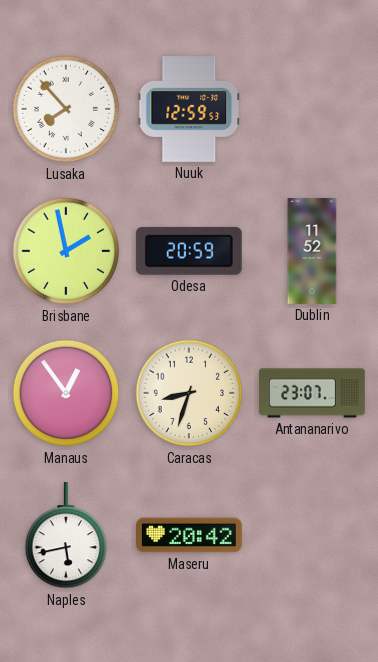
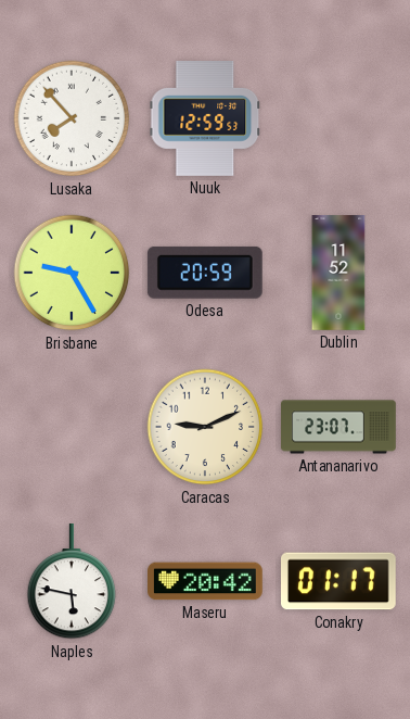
Brisbane: 1:58 -> 9:25 (72, 273)
Manaus: 12:54 -> none (66, 393)
Caracas: 8:33 -> 9:11 (205, 427)
Naples: 5:43 -> 5:47 (72, 582)
Conakry: none -> 01:17 (339, 581)
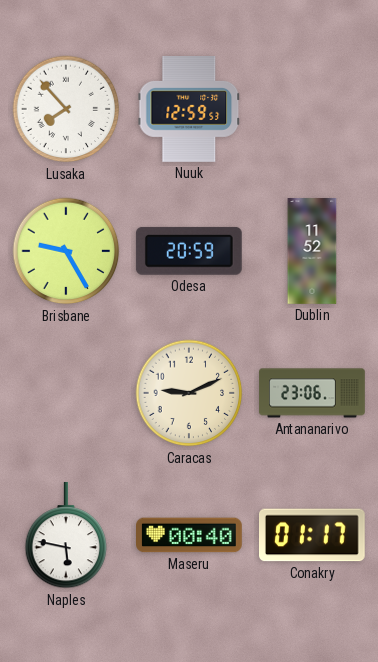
Antananarivo: 23:07 -> 23:06 (312, 393)
Maseru: 20:42 -> 00:40 (190, 535)
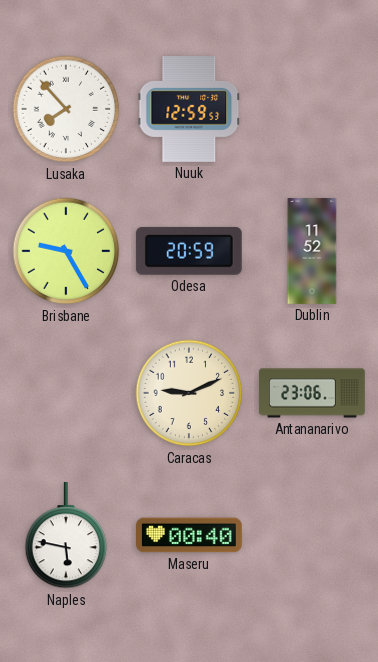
Conakry: 01:17 -> none (313, 535)
